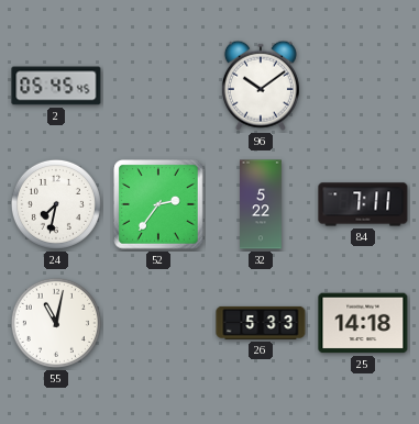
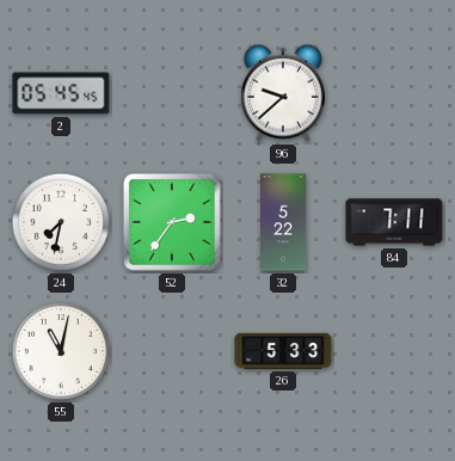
96: 10:09 -> 9:38 (283, 93)
25: 14:18 -> none (363, 323)
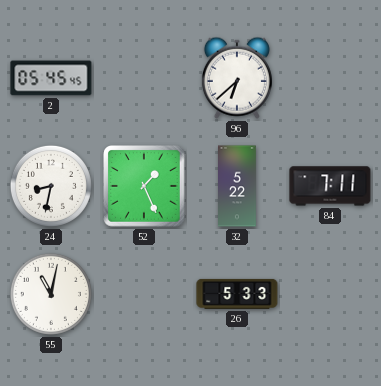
96: 9:38 -> 6:38 (237, 78)
24: 7:32 -> 8:32 (51, 186)
52: 2:36 -> 1:26 (145, 187)
